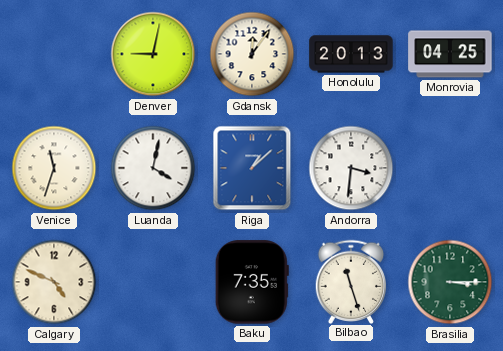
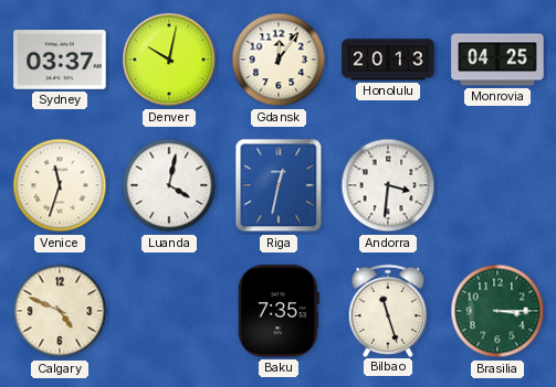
Sydney: none -> 03:37 (60, 61)
Denver: 9:02 -> 10:02 (169, 60)
Riga: 1:08 -> 12:32 (279, 185)
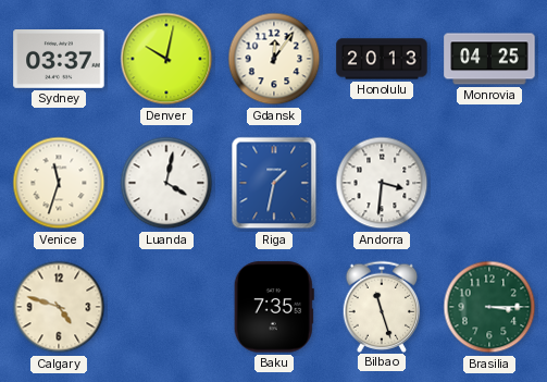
Riga: 12:32 -> 1:32 (274, 183)
Calgary: 4:49 -> 4:48 (59, 307)
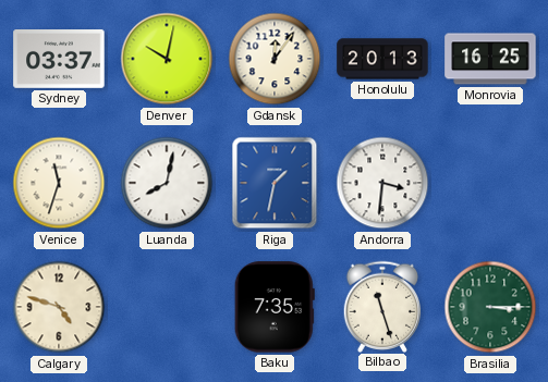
Monrovia: 04:25 -> 16:25 (490, 59)
Luanda: 4:02 -> 8:02 (167, 183)
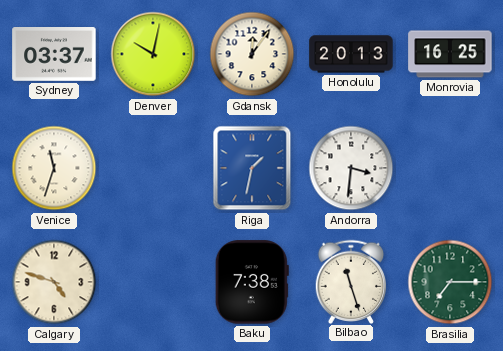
Luanda: 8:02 -> none (167, 183)
Baku: 7:35 -> 7:38 (252, 282)
Brasilia: 3:15 -> 7:15 (450, 282)
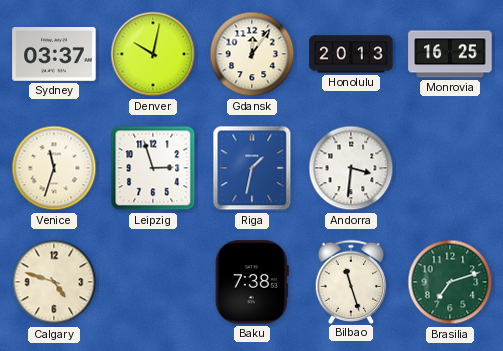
Leipzig: none -> 2:57 (153, 168)
Brasilia: 7:15 -> 7:12 (450, 282)
